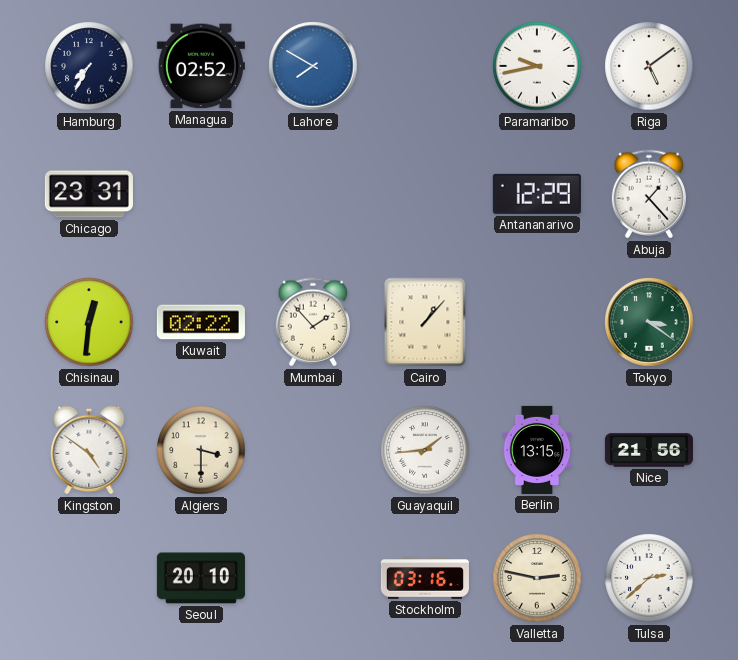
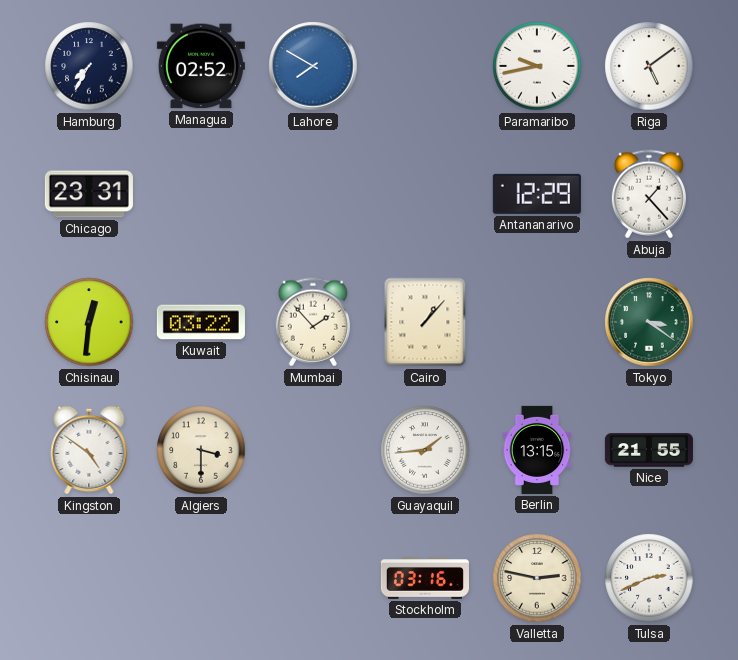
Kuwait: 02:22 -> 03:22 (201, 322)
Nice: 21:56 -> 21:55 (649, 450)
Seoul: 20:10 -> none (201, 578)
Tulsa: 2:38 -> 2:41 (649, 578)
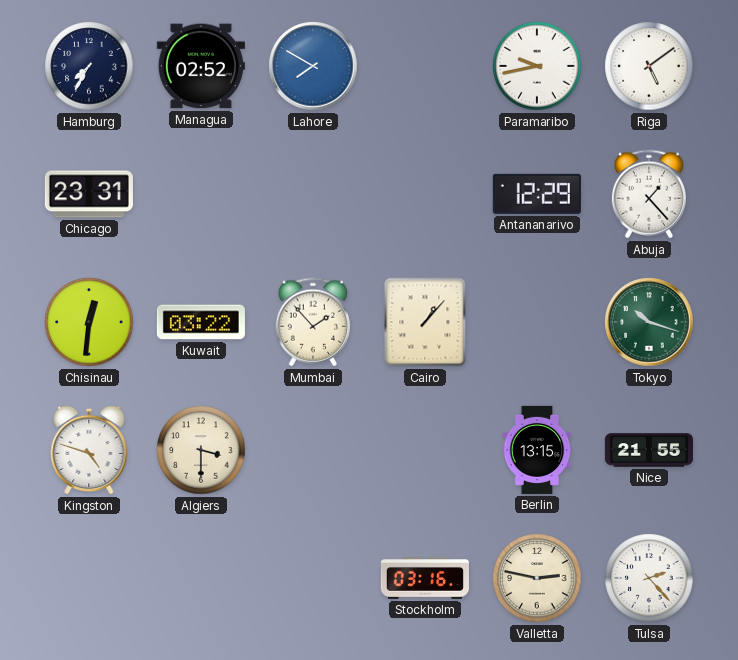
Tokyo: 3:21 -> 10:18 (649, 322)
Kingston: 4:51 -> 4:48 (89, 450)
Guayaquil: 1:44 -> none (425, 450)
Tulsa: 2:41 -> 2:23 (649, 578)
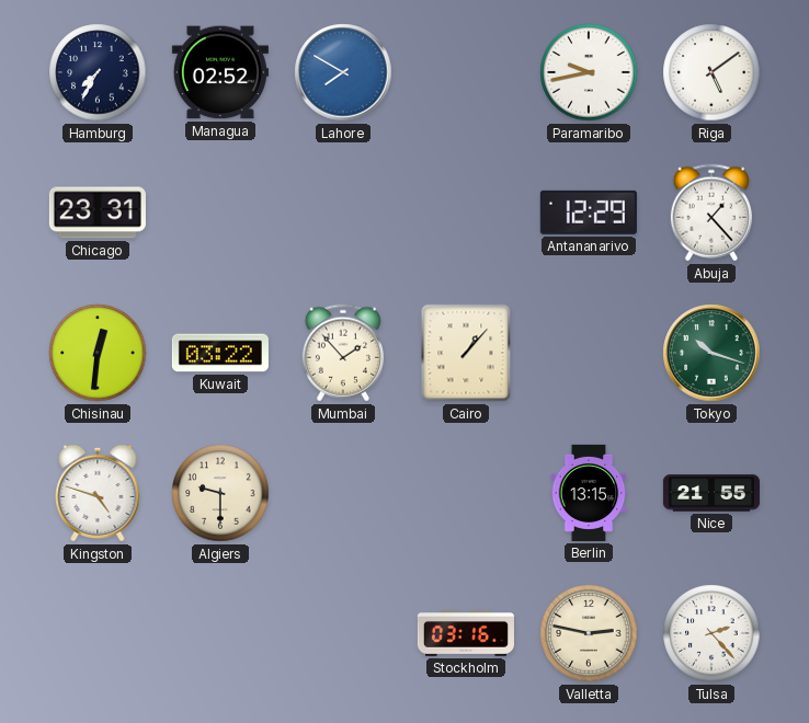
Algiers: 3:30 -> 9:30 (220, 493)
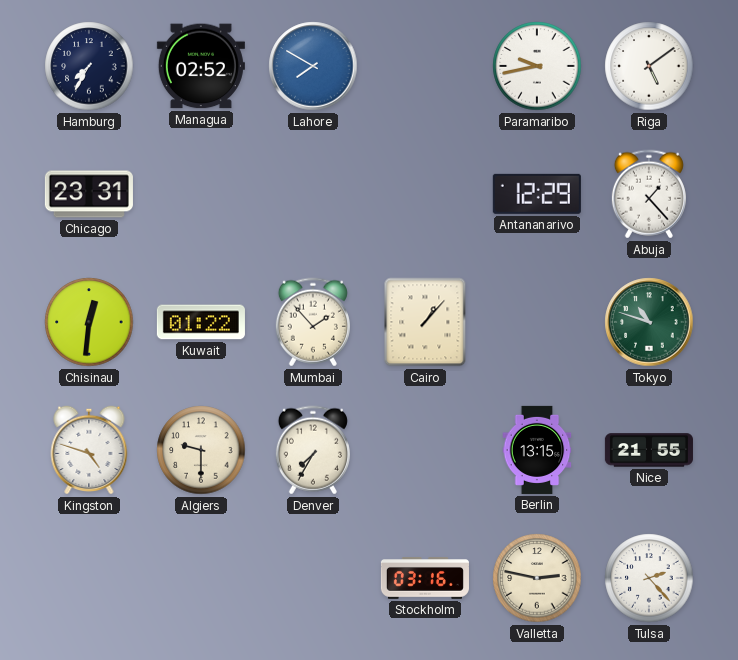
Kuwait: 03:22 -> 01:22 (201, 322)
Tokyo: 10:18 -> 10:48 (649, 322)
Denver: none -> 7:35 (313, 450)
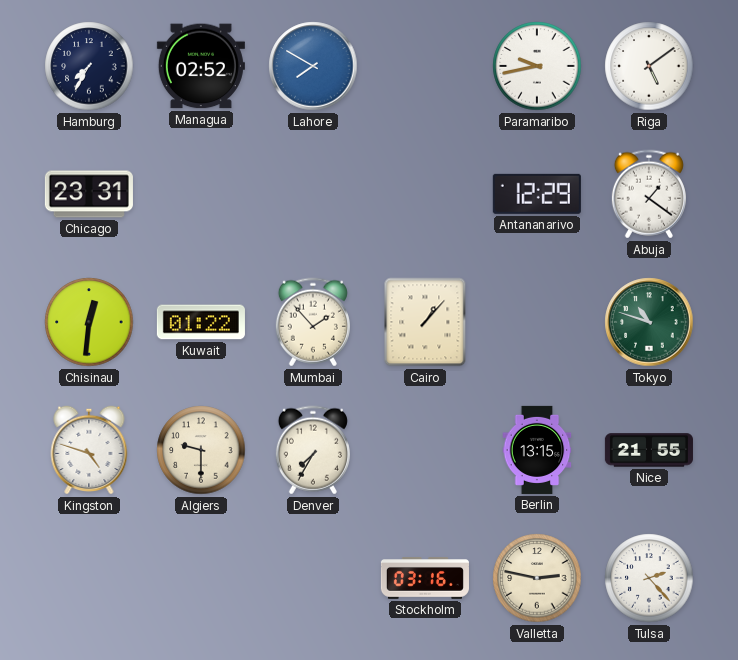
Abuja: 1:23 -> 1:21 (649, 194)
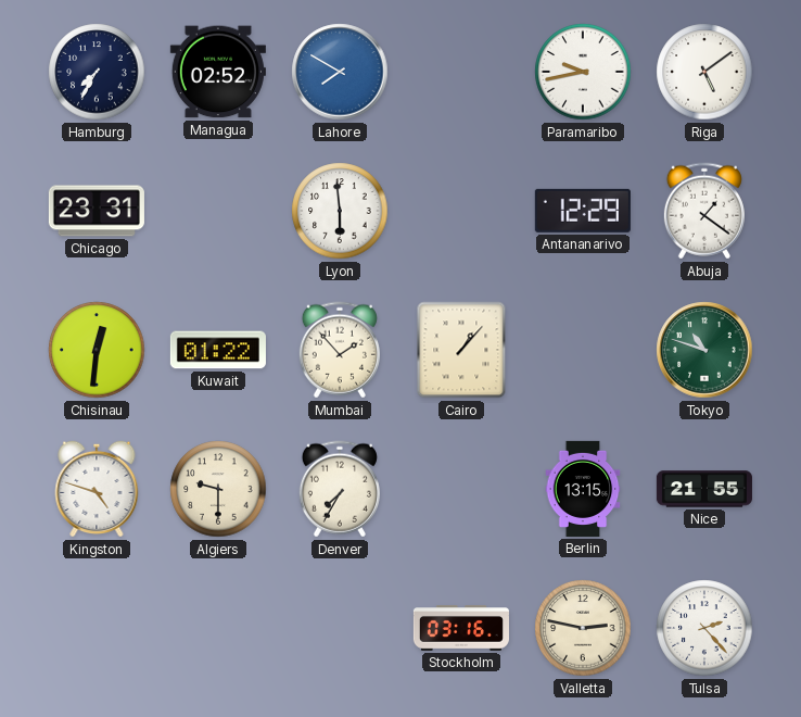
Lyon: none -> 5:59 (340, 211)
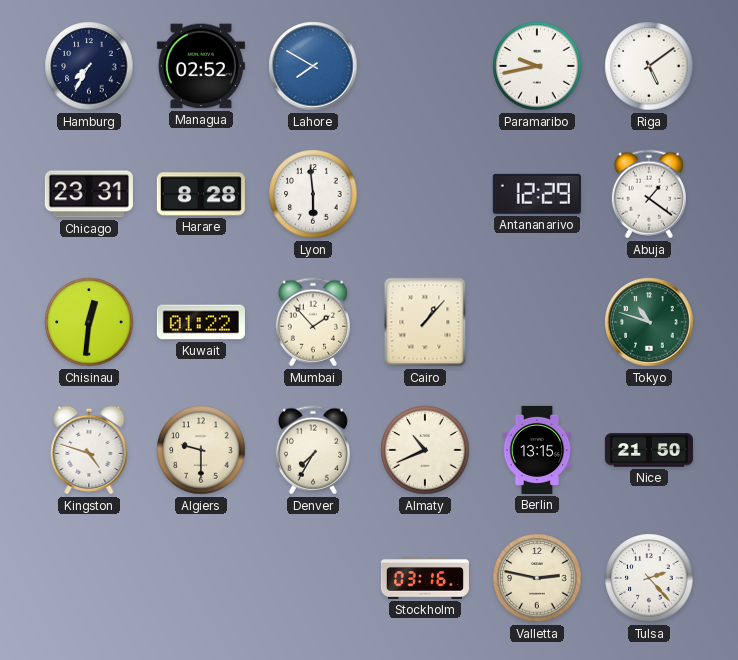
Harare: none -> 8:28 (201, 194)
Almaty: none -> 10:41 (425, 450)
Nice: 21:55 -> 21:50 (649, 450)
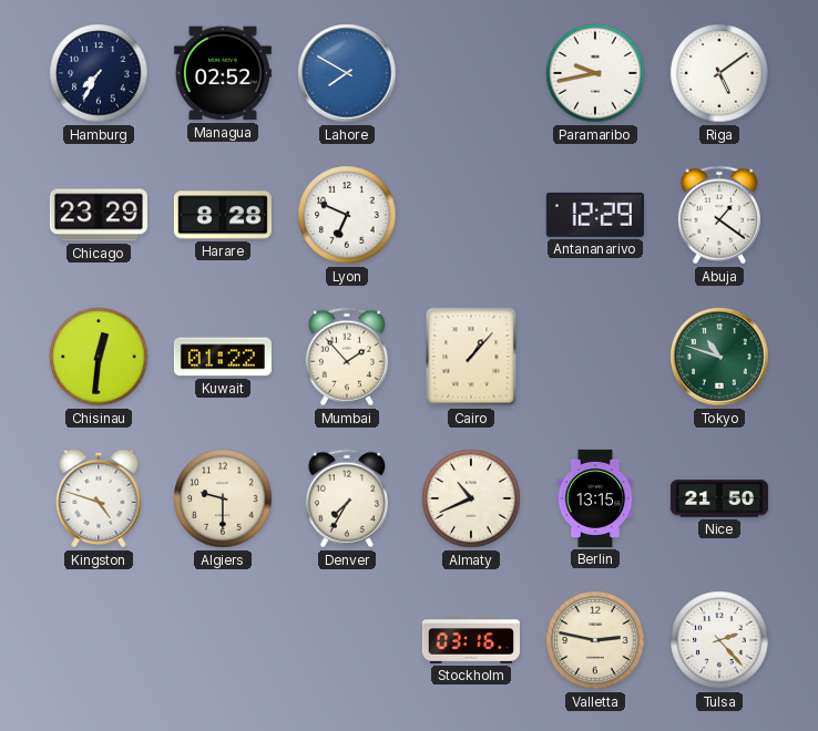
Chicago: 23:31 -> 23:29 (99, 215)
Lyon: 5:59 -> 6:49 (347, 215)
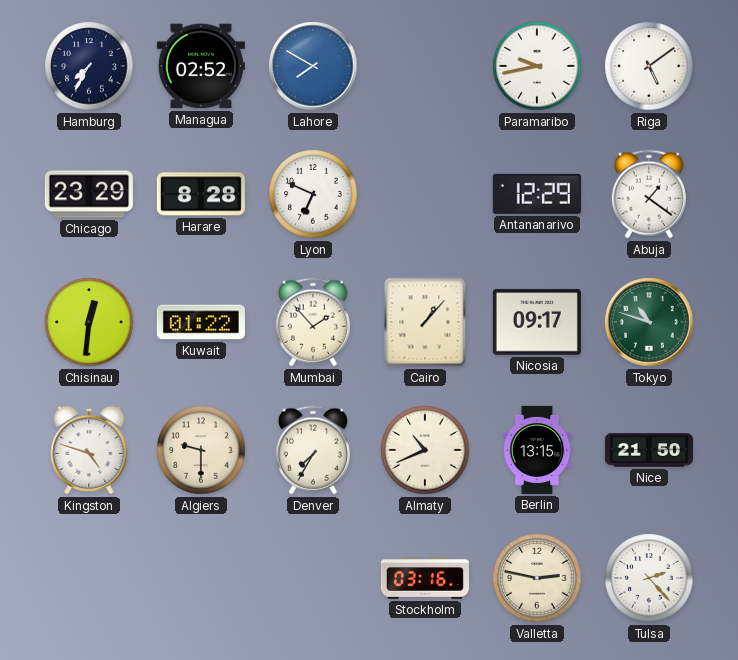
Nicosia: none -> 09:17 (537, 322)
